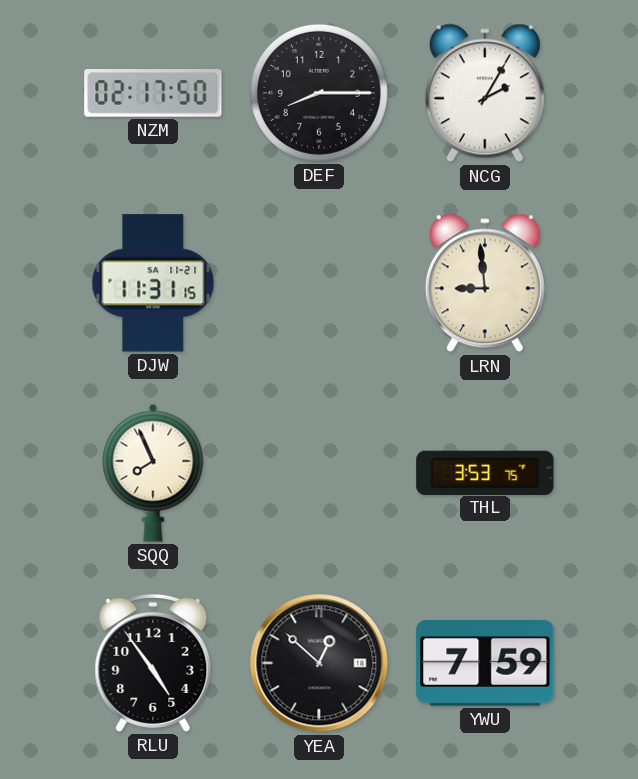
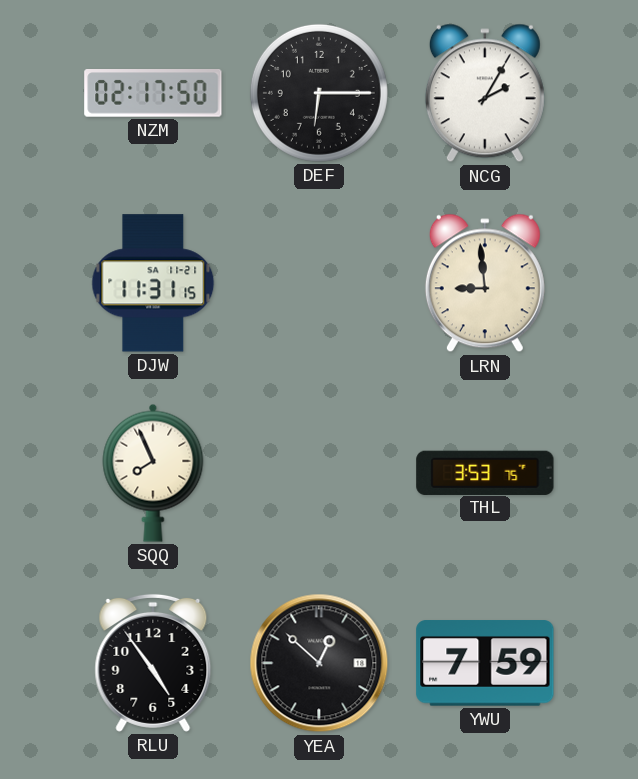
DEF: 8:15 -> 6:15 (319, 93)
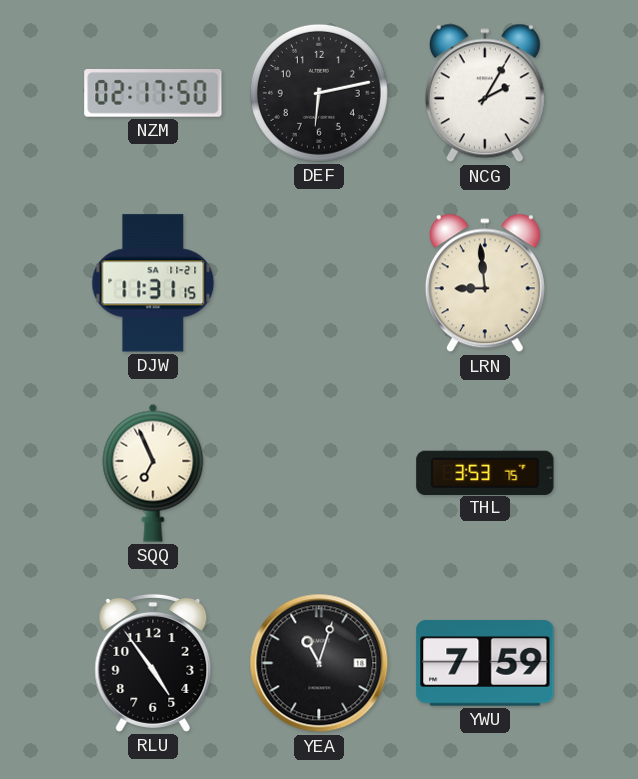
DEF: 6:15 -> 6:13 (319, 93)
SQQ: 7:56 -> 6:56 (153, 473)
YEA: 12:52 -> 11:03 (319, 663)
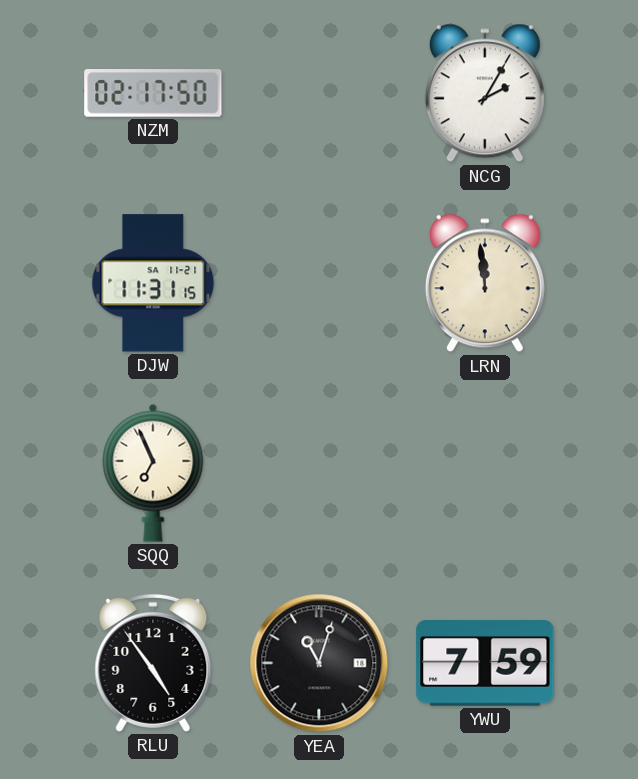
DEF: 6:13 -> none (319, 93)
LRN: 8:59 -> 11:59 (485, 283)
THL: 3:53 -> none (485, 472)
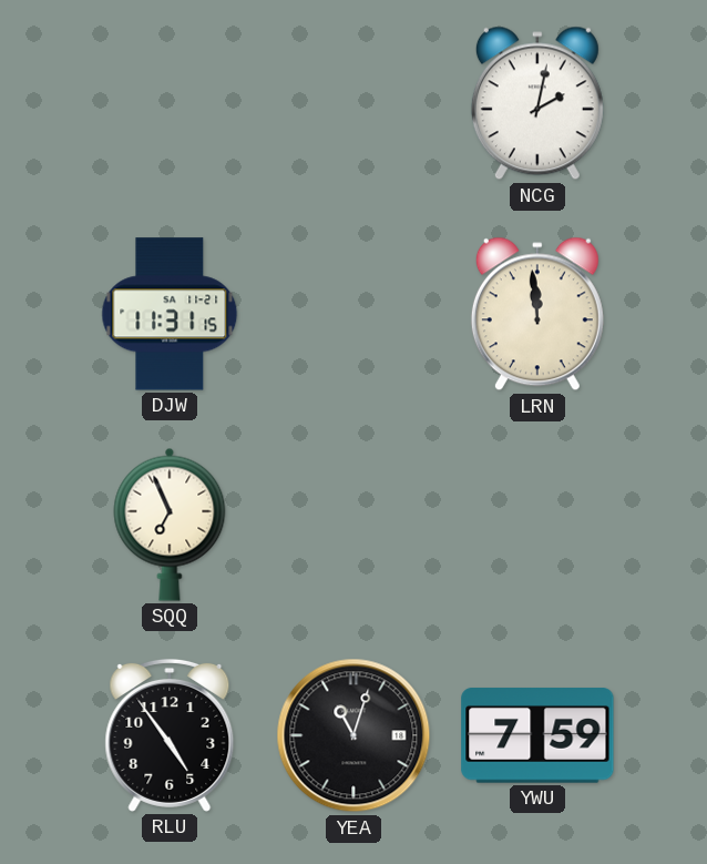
NZM: 02:17 -> none (153, 93)
NCG: 2:05 -> 2:02 (537, 103)
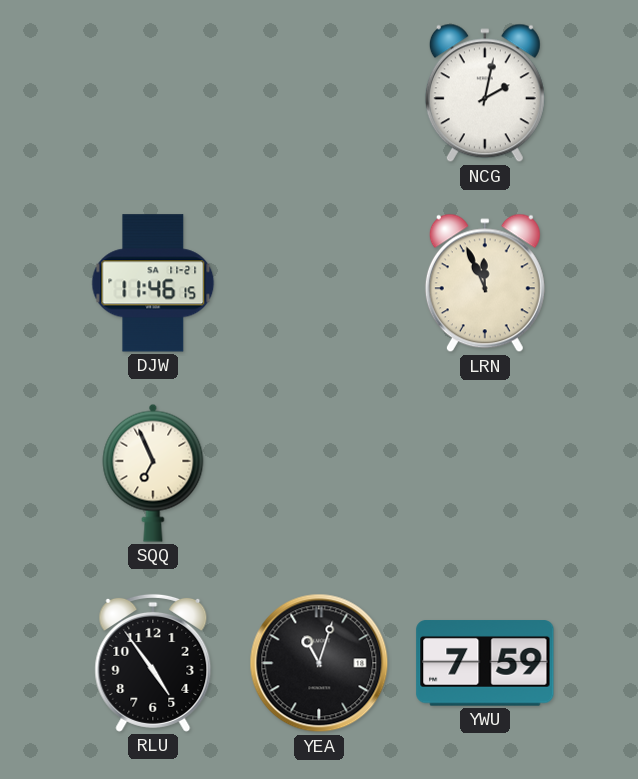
DJW: 11:31 -> 11:46 (153, 283)
LRN: 11:59 -> 11:56 (485, 283)
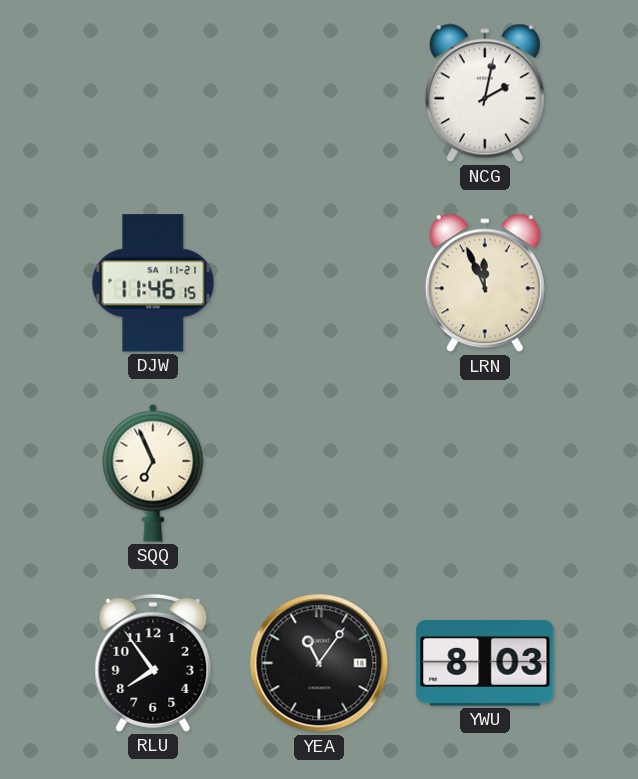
RLU: 4:54 -> 7:54 (153, 663)
YEA: 11:03 -> 11:06 (319, 663)
YWU: 7:59 -> 8:03 (485, 663)
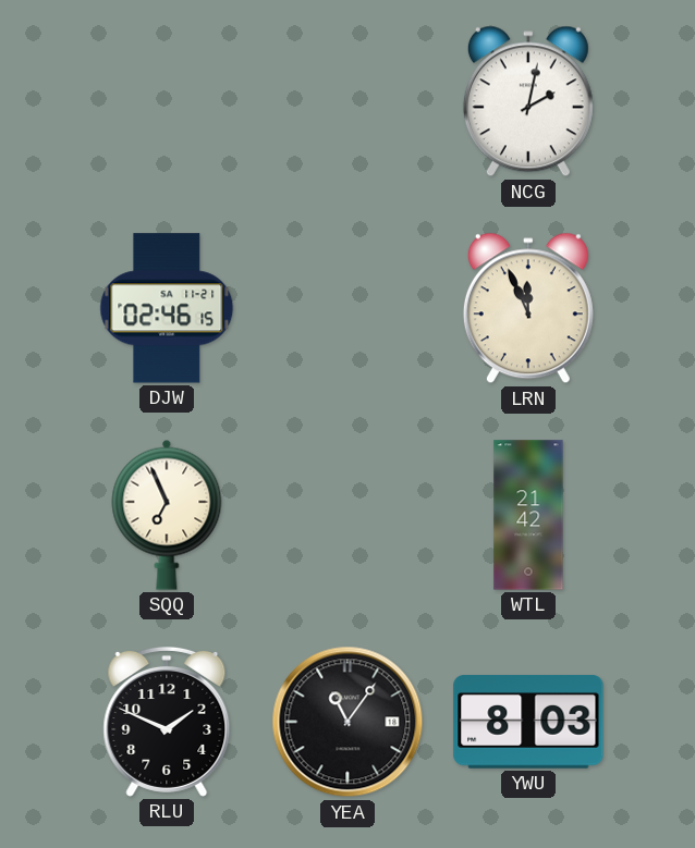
DJW: 11:46 -> 02:46 (167, 308)
WTL: none -> 21:42 (528, 515)
RLU: 7:54 -> 1:49 (167, 722)
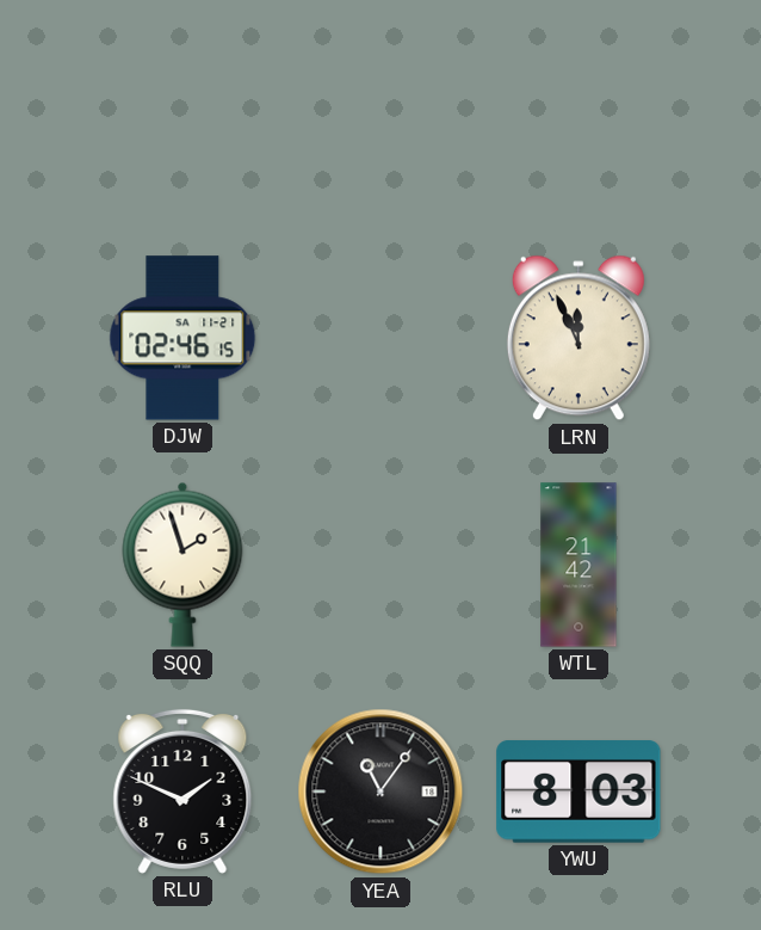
NCG: 2:02 -> none (528, 101)
SQQ: 6:56 -> 1:57 (182, 565)
